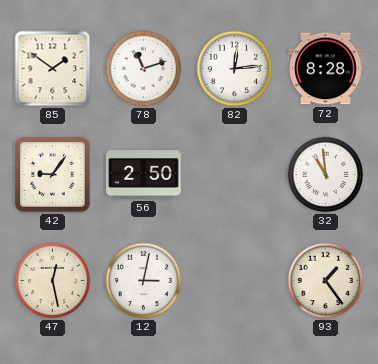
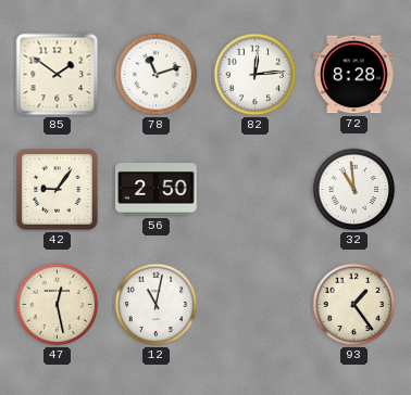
12: 3:02 -> 11:02 (157, 305)
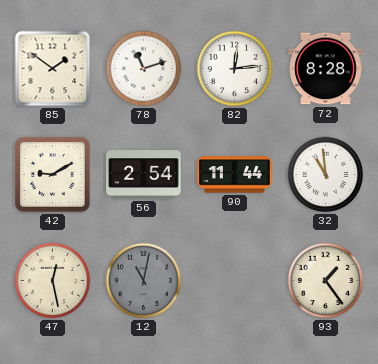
42: 9:06 -> 9:10 (53, 175)
56: 2:50 -> 2:54 (144, 175)
90: none -> 11:44 (235, 175)
12 dial: white -> grey (144, 281)
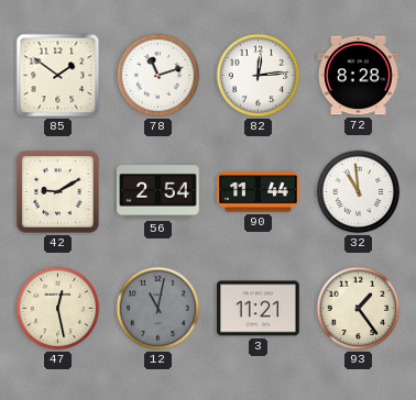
3: none -> 11:21 (259, 309)
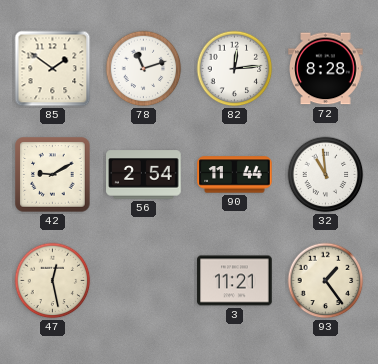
12: 11:02 -> none (158, 309)
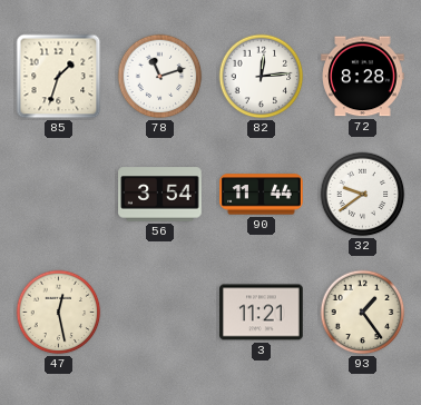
85: 1:51 -> 1:33 (59, 77)
42: 9:10 -> none (53, 175)
56: 2:54 -> 3:54 (160, 195)
32: 10:59 -> 9:39 (363, 195)
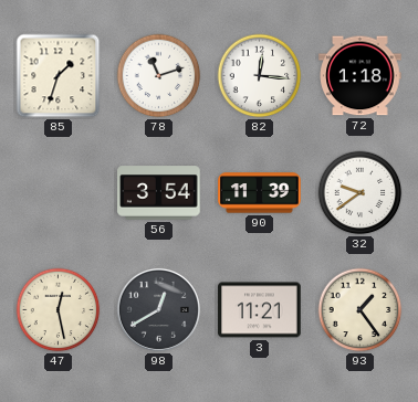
82: 12:14 -> 12:16 (260, 76)
72: 8:28 -> 1:18 (360, 76)
90: 11:44 -> 11:39 (260, 193)
98: none -> 12:40 (158, 309)
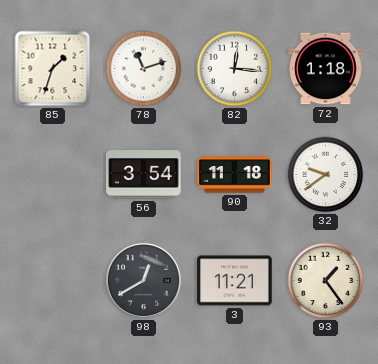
90: 11:39 -> 11:18 (235, 175)
47: 12:28 -> none (59, 310)
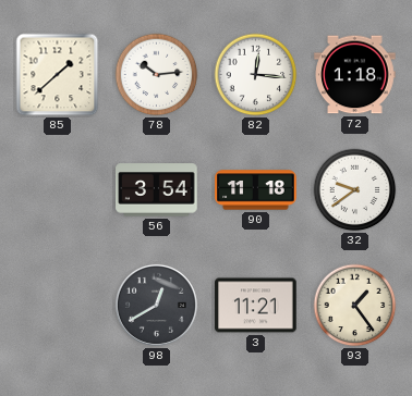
85: 1:33 -> 1:38 (58, 75)
78: 11:12 -> 10:14 (157, 75)
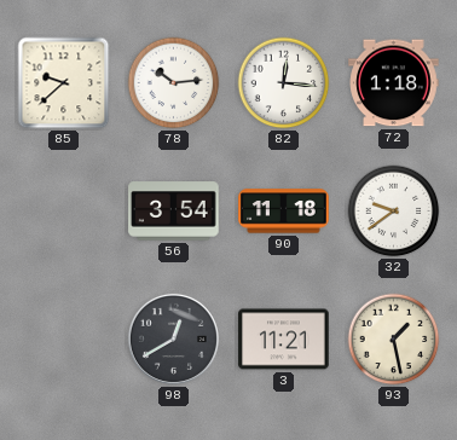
85: 1:38 -> 9:38 (64, 83)
93: 1:24 -> 1:28 (394, 340)
